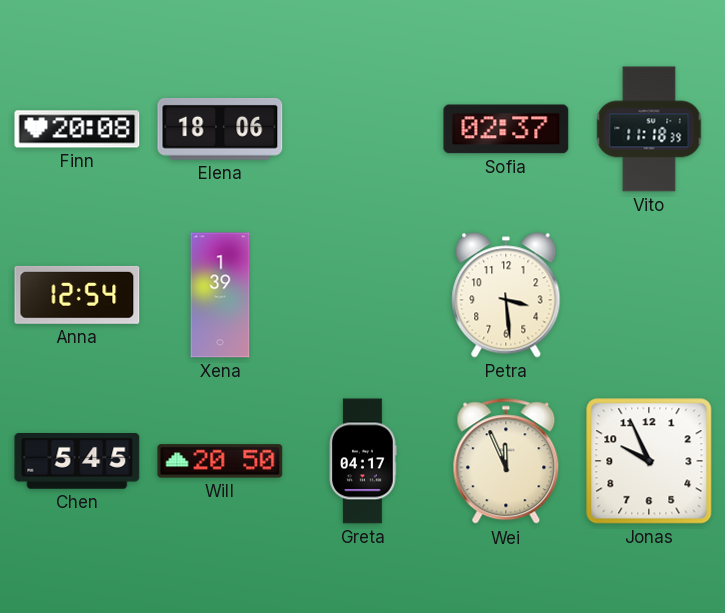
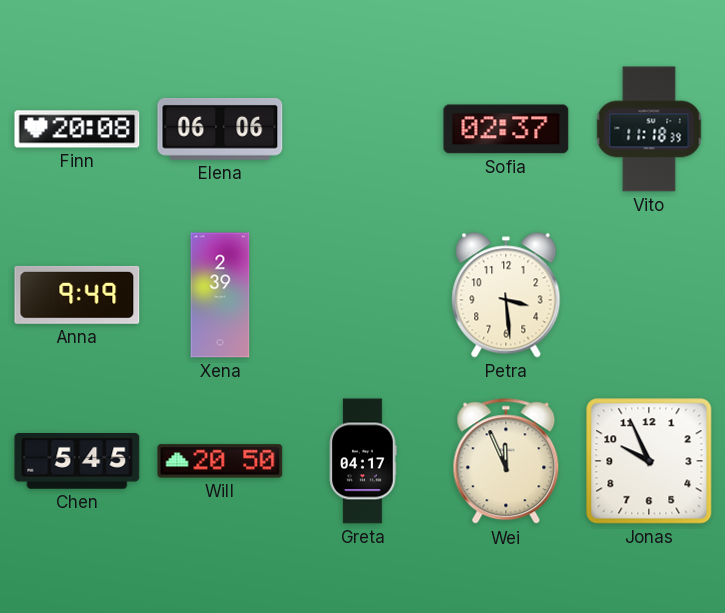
Elena: 18:06 -> 06:06 (220, 129)
Anna: 12:54 -> 9:49 (77, 295)
Xena: 1:39 -> 2:39 (220, 295)
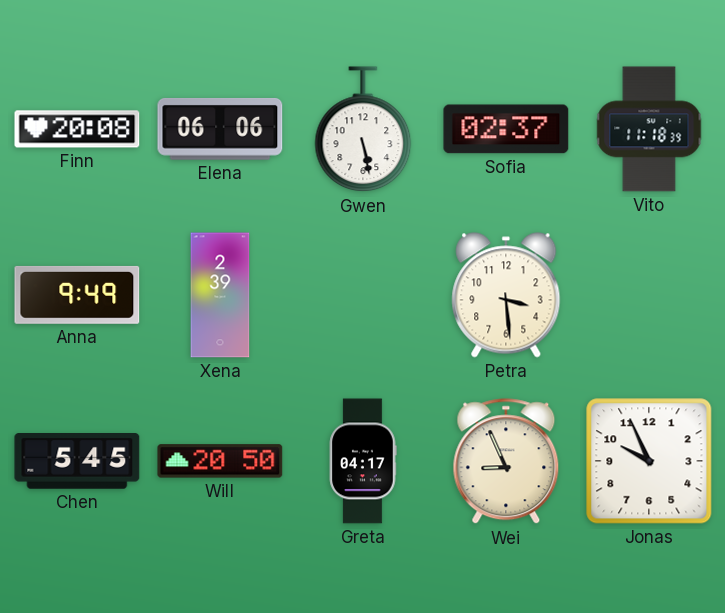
Gwen: none -> 5:28 (363, 130)
Wei: 11:56 -> 8:56 (506, 462)
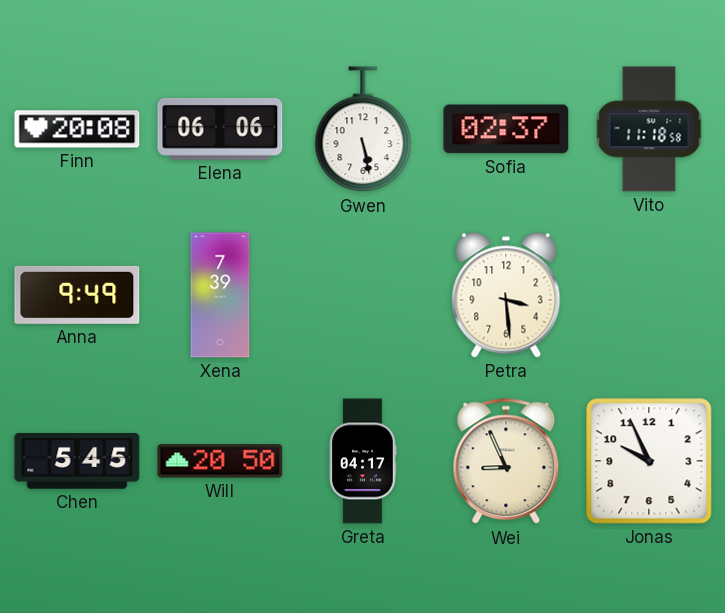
Vito: 11:18:39 -> 11:18:58 (649, 129)
Xena: 2:39 -> 7:39 (220, 295)
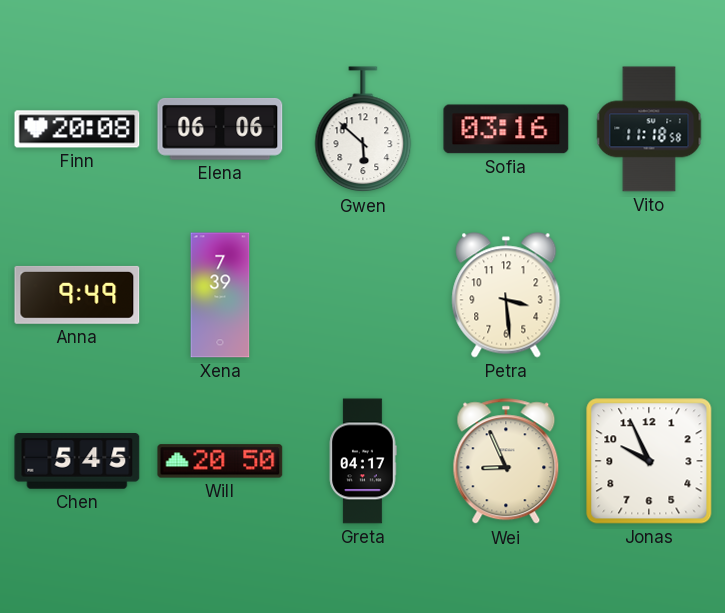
Gwen: 5:28 -> 5:52 (363, 130)
Sofia: 02:37 -> 03:16 (506, 129)
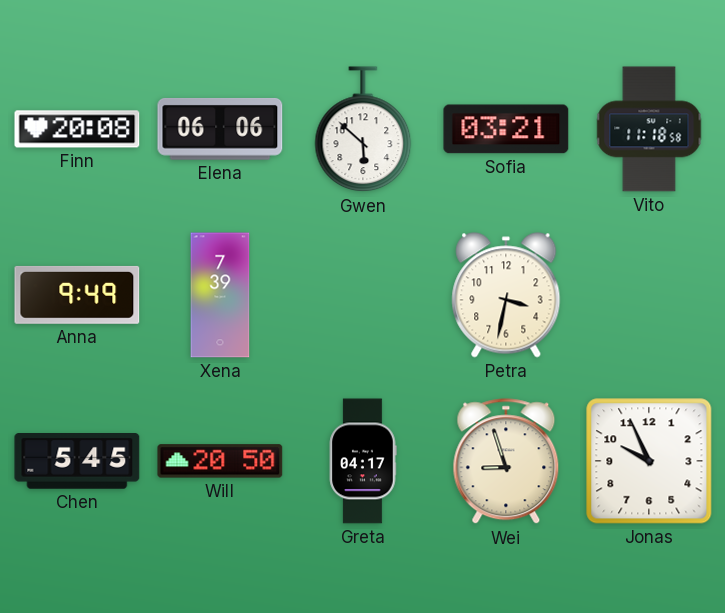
Sofia: 03:16 -> 03:21 (506, 129)
Petra: 3:29 -> 3:32 (506, 295)
Wei: 8:56 -> 8:57 (506, 462)
